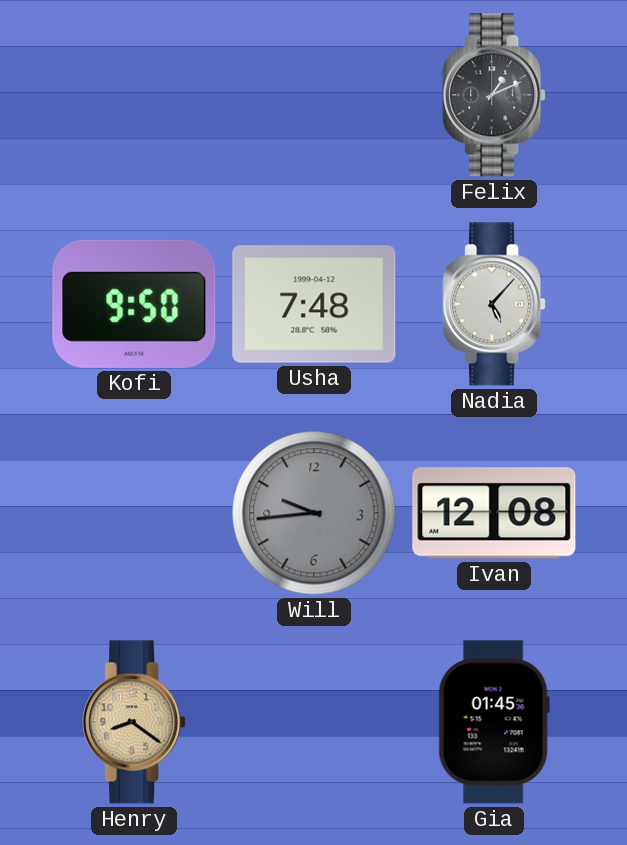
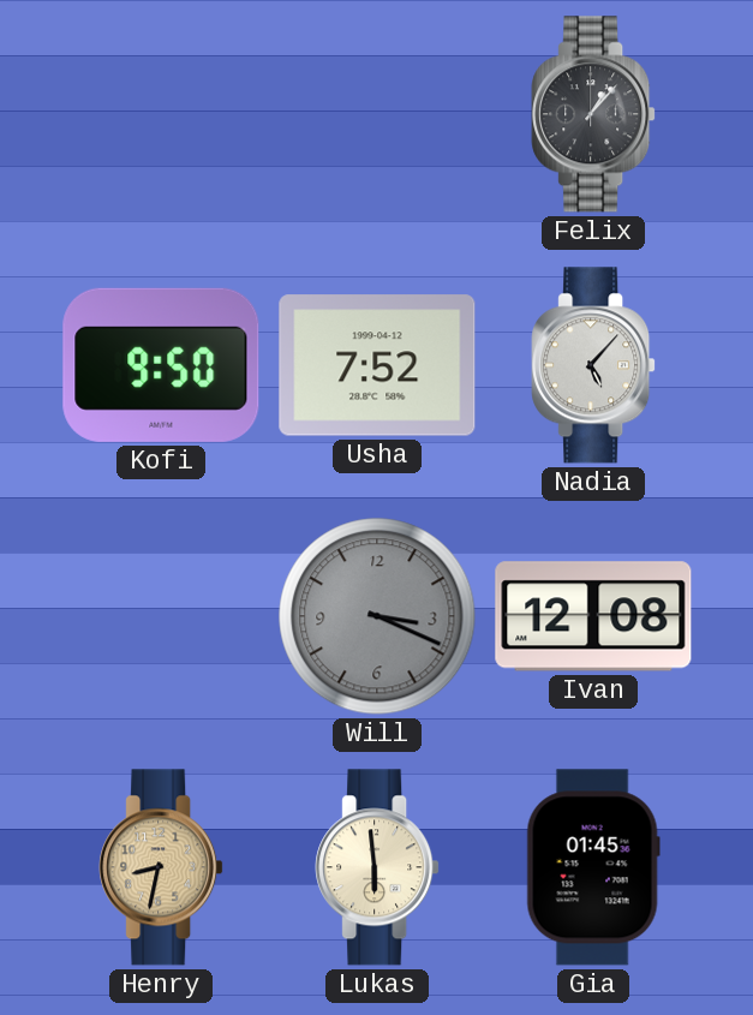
Felix: 1:11 -> 1:07 (593, 114)
Usha: 7:48 -> 7:52 (377, 365)
Will: 9:44 -> 3:19 (377, 616)
Henry: 8:21 -> 8:32 (161, 867)
Lukas: none -> 5:59 (377, 867)
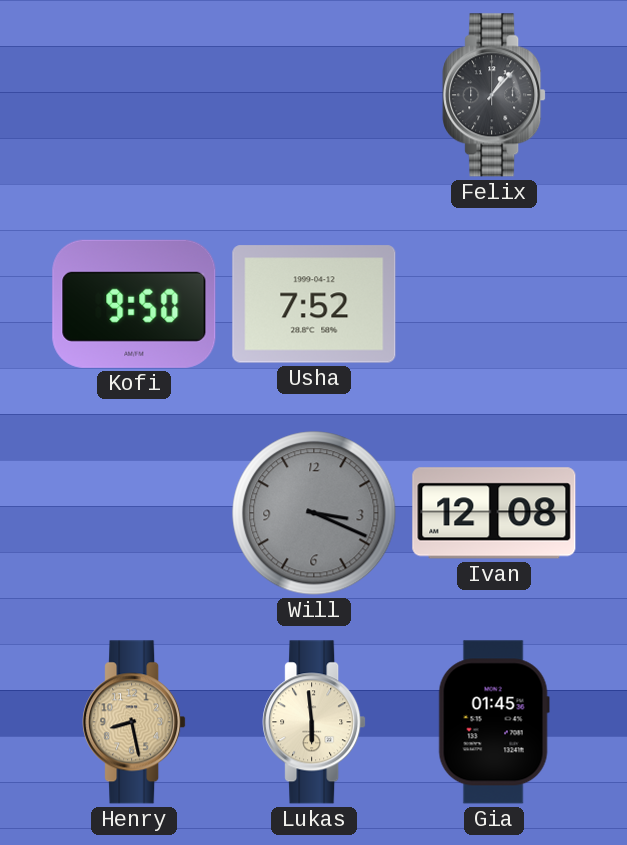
Nadia: 5:07 -> none (593, 365)
Henry: 8:32 -> 8:28 (134, 722)
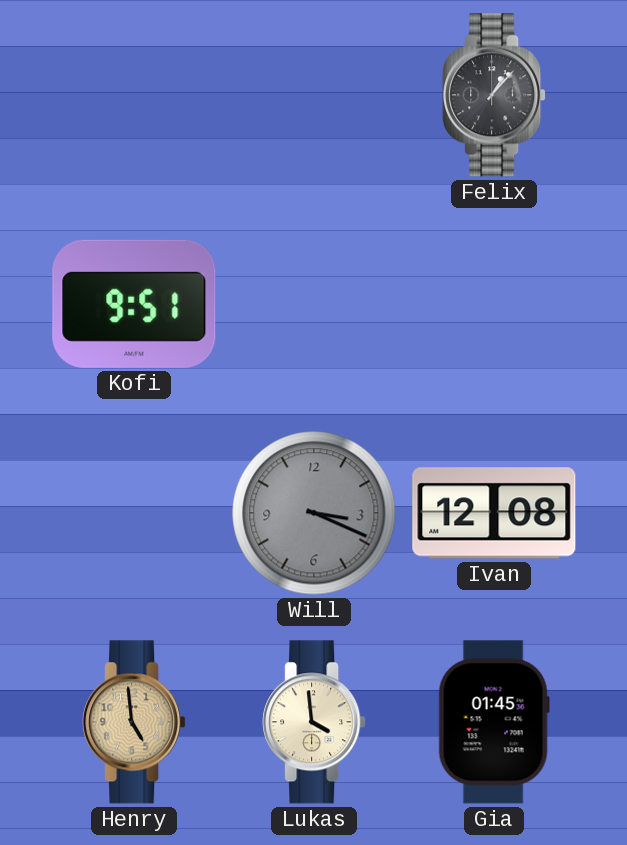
Kofi: 9:50 -> 9:51 (134, 304)
Usha: 7:52 -> none (314, 304)
Henry: 8:28 -> 4:59 (134, 722)
Lukas: 5:59 -> 3:59 (314, 722)
